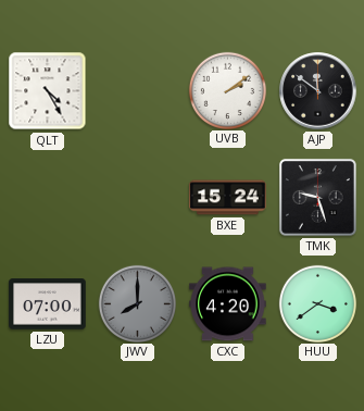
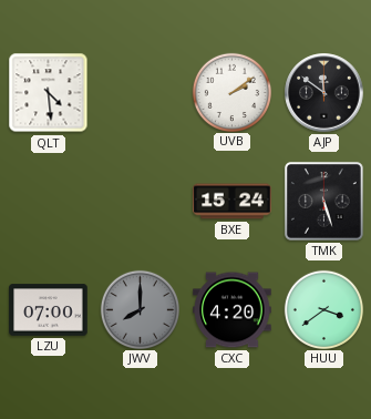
QLT: 4:25 -> 4:29 (49, 93)
TMK: 9:27 -> 5:27 (323, 201)
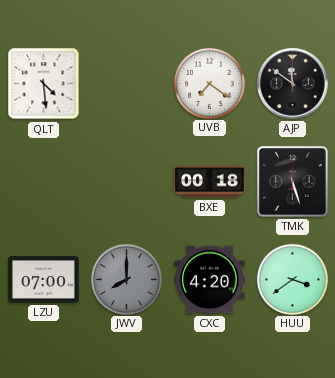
UVB: 2:09 -> 7:21 (209, 83)
BXE: 15:24 -> 00:18 (210, 182)
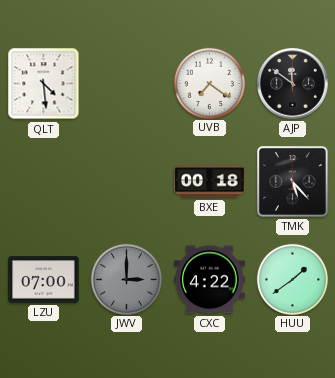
TMK: 5:27 -> 5:23 (292, 181)
JWV: 8:00 -> 3:00 (126, 279)
CXC: 4:20 -> 4:22 (210, 280)
HUU: 3:39 -> 1:39 (292, 279)
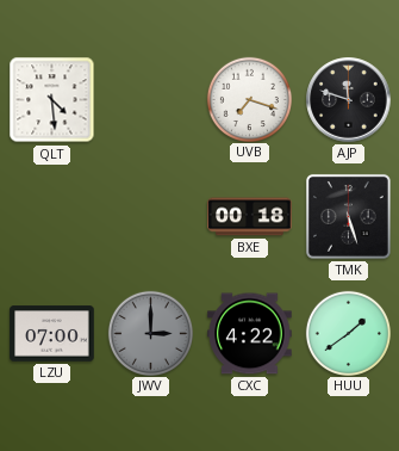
UVB: 7:21 -> 7:18 (249, 99)
AJP: 11:51 -> 11:48 (349, 100)
TMK: 5:23 -> 5:27 (348, 216)
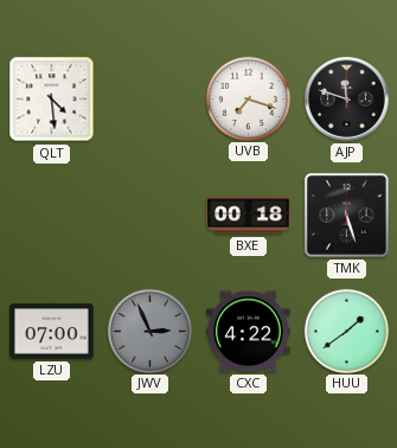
JWV: 3:00 -> 2:56 (149, 331)
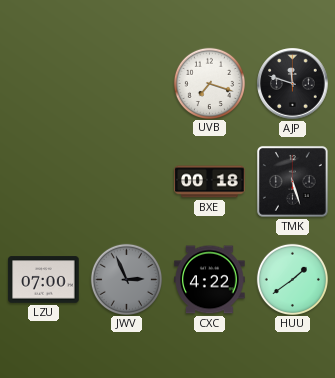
QLT: 4:29 -> none (52, 100)
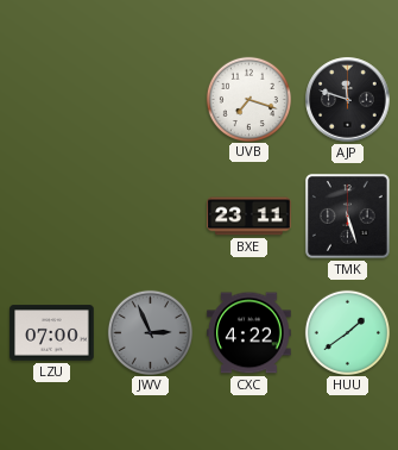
BXE: 00:18 -> 23:11 (249, 217)
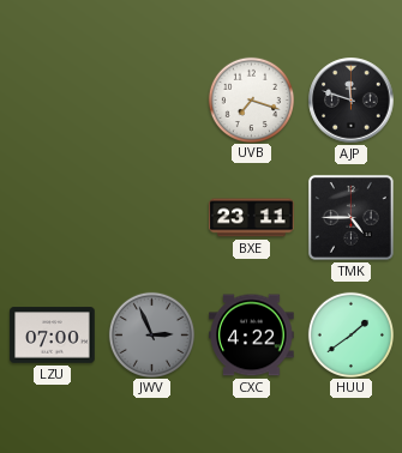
TMK: 5:27 -> 4:45 (350, 217)
